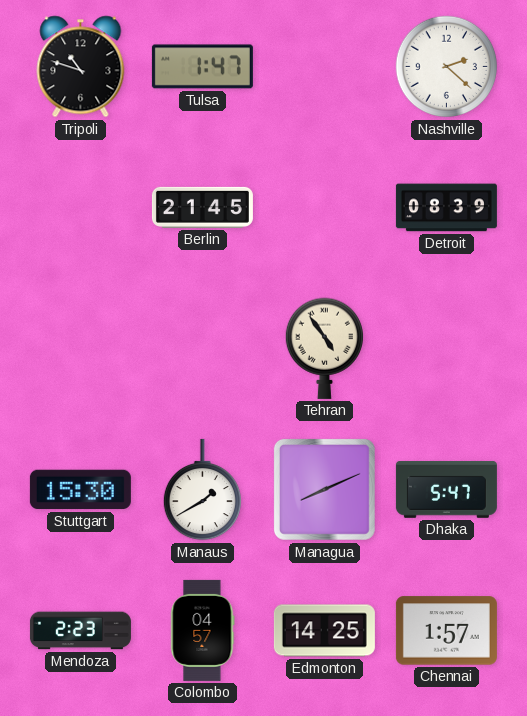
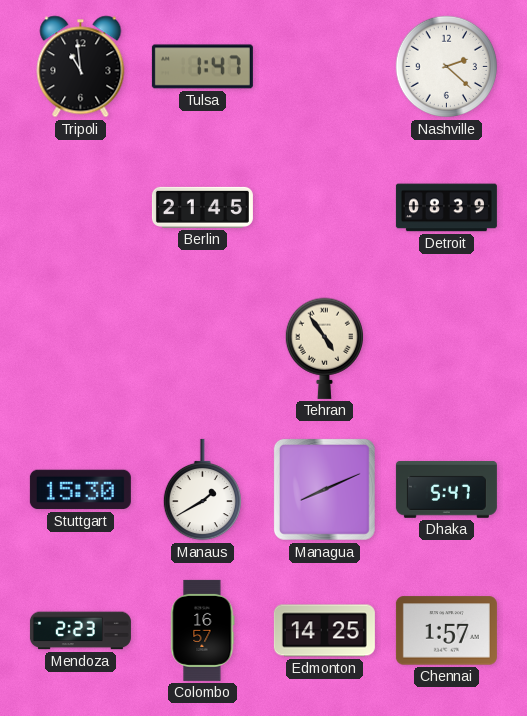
Tripoli: 10:48 -> 10:59 (81, 67)
Colombo: 04:57 -> 16:57 (203, 630)
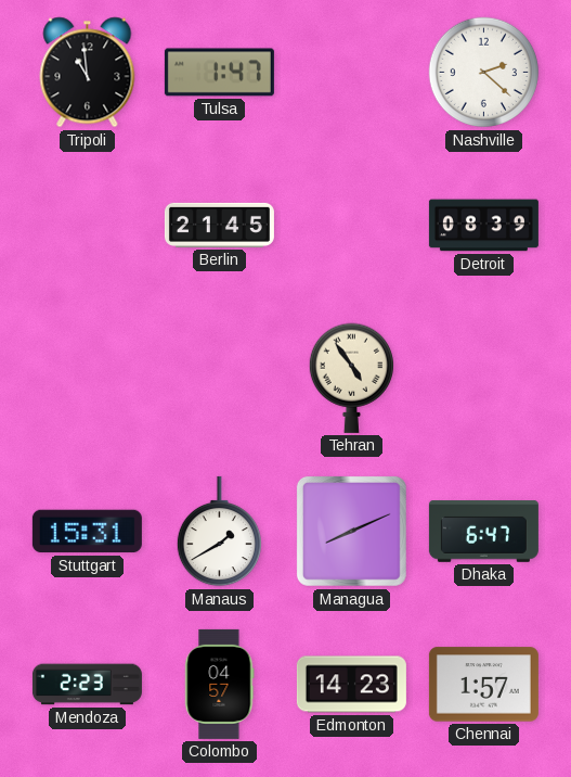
Stuttgart: 15:30 -> 15:31 (87, 532)
Dhaka: 5:47 -> 6:47 (483, 532)
Colombo: 16:57 -> 04:57 (220, 684)
Edmonton: 14:25 -> 14:23 (351, 685)
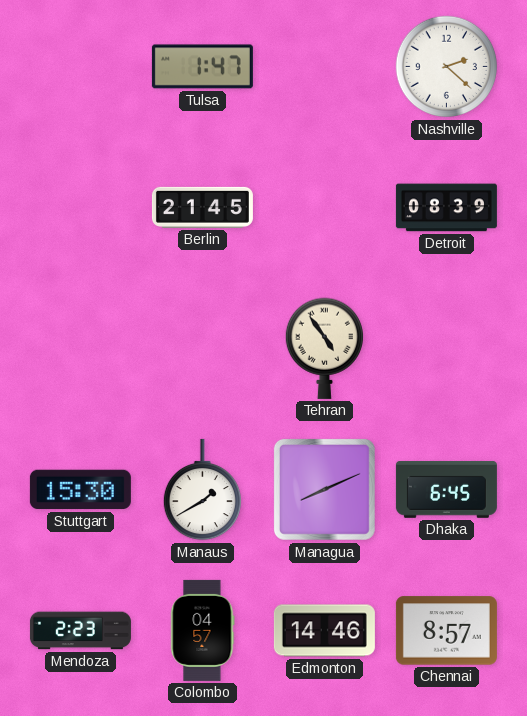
Tripoli: 10:59 -> none (88, 73)
Stuttgart: 15:31 -> 15:30 (80, 490)
Dhaka: 6:47 -> 6:45 (446, 490)
Edmonton: 14:23 -> 14:46 (324, 631)
Chennai: 1:57 -> 8:57 (446, 631)
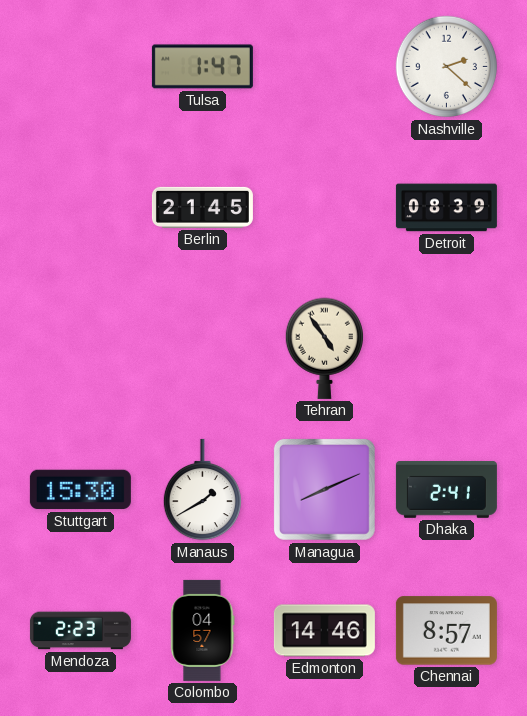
Dhaka: 6:45 -> 2:41 (446, 490)
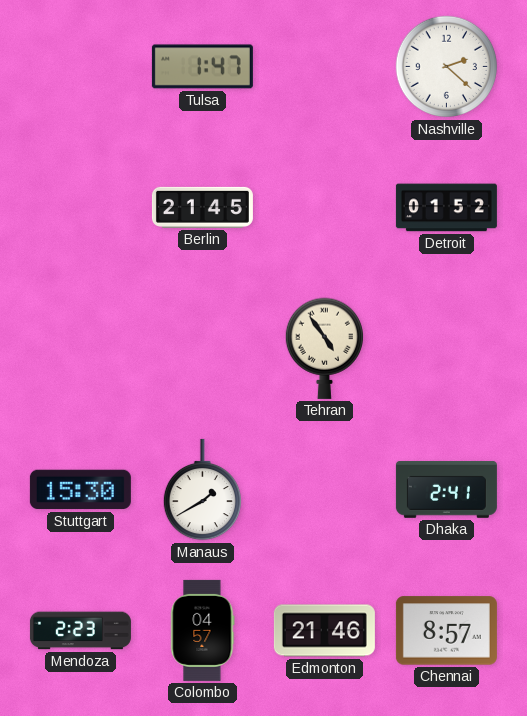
Detroit: 08:39 -> 01:52 (446, 208)
Managua: 8:11 -> none (324, 489)
Edmonton: 14:46 -> 21:46 (324, 631)
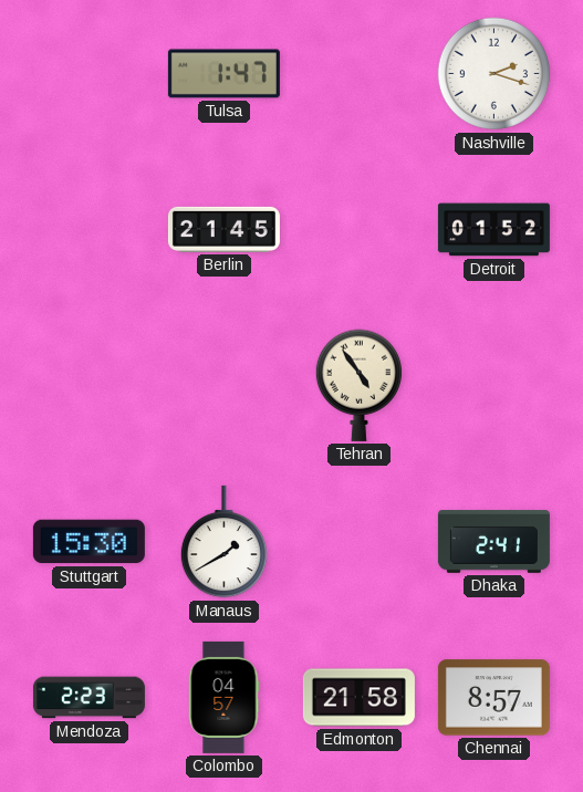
Nashville: 2:22 -> 2:18 (494, 74)
Edmonton: 21:46 -> 21:58 (358, 698)
